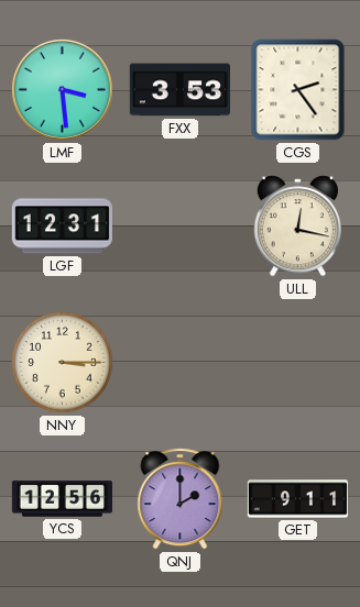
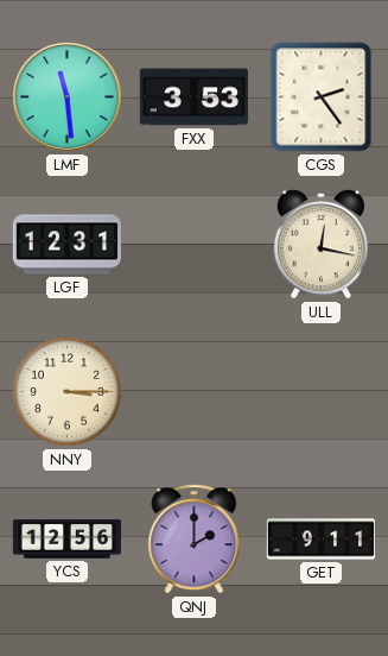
LMF: 3:29 -> 11:29 (66, 96)
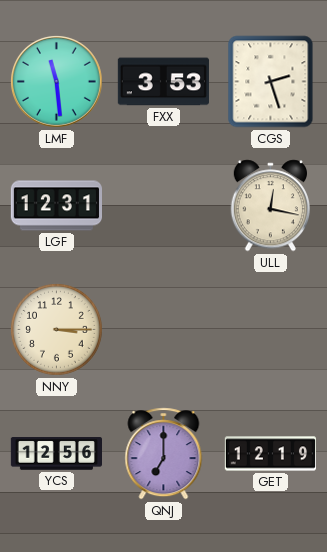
CGS: 2:24 -> 2:27 (271, 82)
QNJ: 2:00 -> 7:00 (164, 454)
GET: 9:11 -> 12:19 (270, 454)
